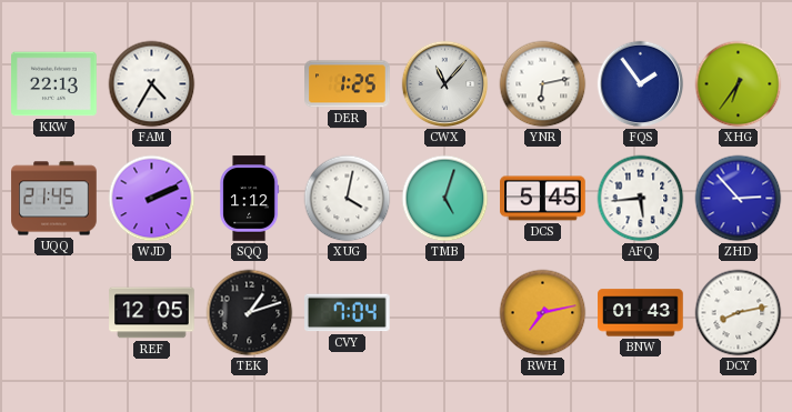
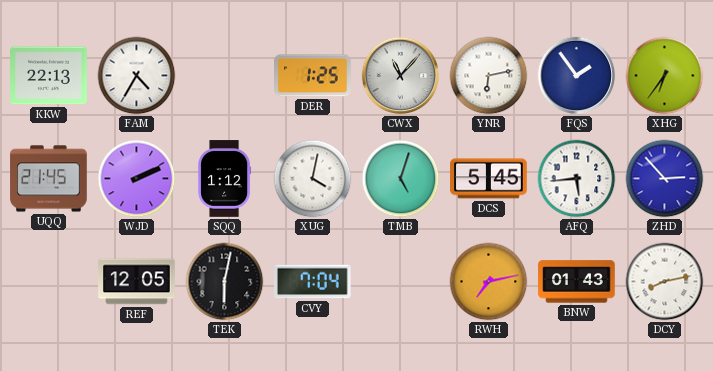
TEK: 1:12 -> 6:02 (225, 282)
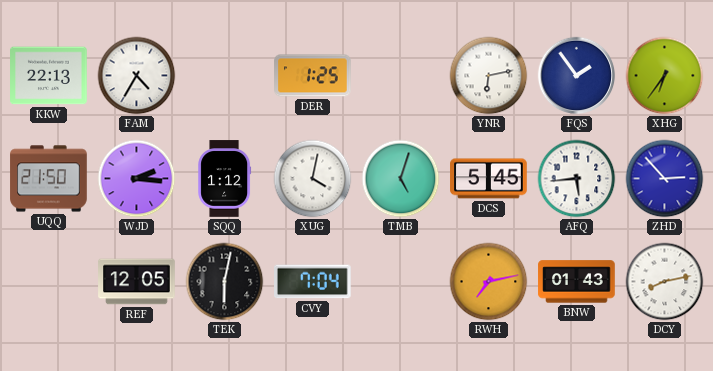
CWX: 11:07 -> none (401, 76)
UQQ: 21:45 -> 21:50 (49, 179)
WJD: 2:11 -> 2:16 (137, 179)
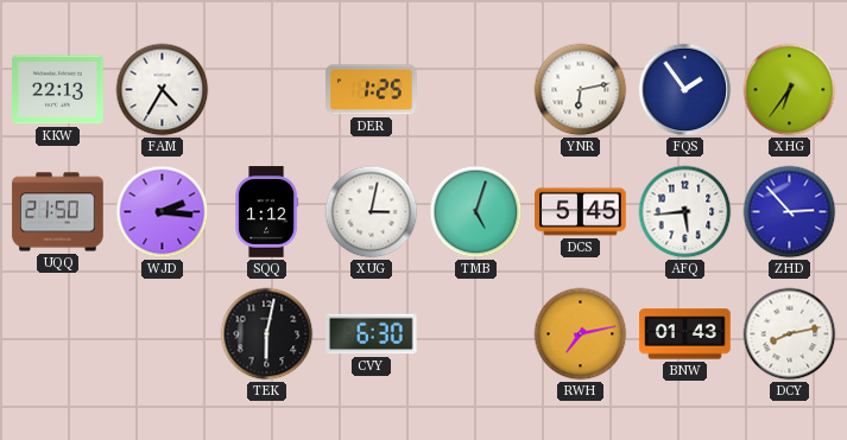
XUG: 4:02 -> 3:02 (372, 212)
REF: 12:05 -> none (137, 282)
CVY: 7:04 -> 6:30 (372, 334)
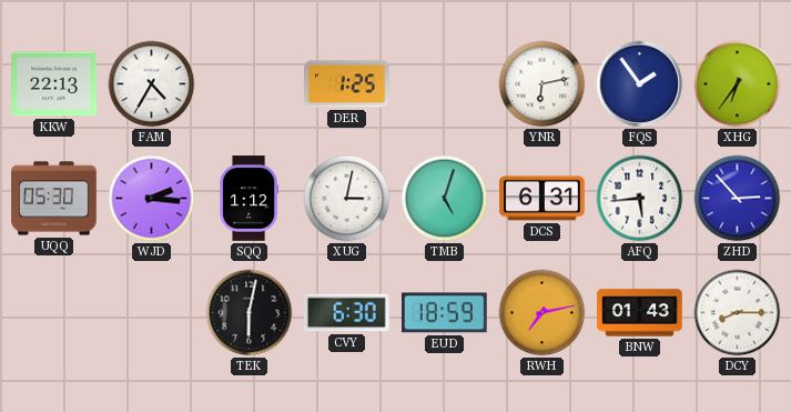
UQQ: 21:50 -> 05:30 (54, 199)
DCS: 5:45 -> 6:31 (542, 199)
EUD: none -> 18:59 (445, 313)
DCY: 8:13 -> 8:15 (738, 313)
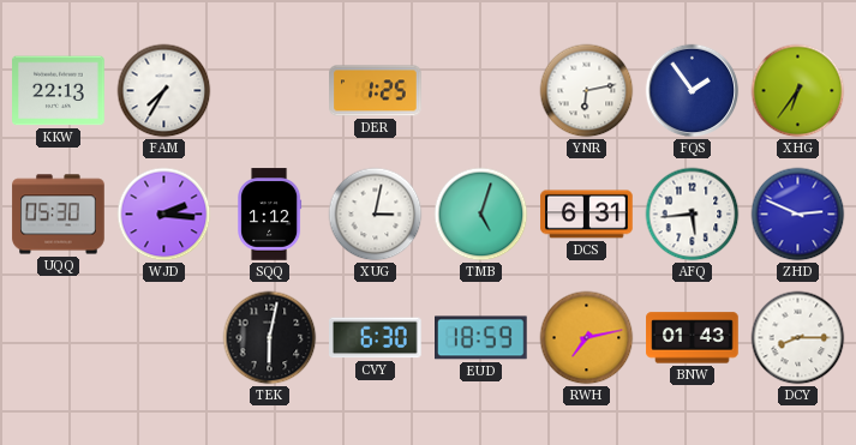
FAM: 4:35 -> 7:35 (164, 91)
ZHD: 2:53 -> 2:49 (798, 215)
